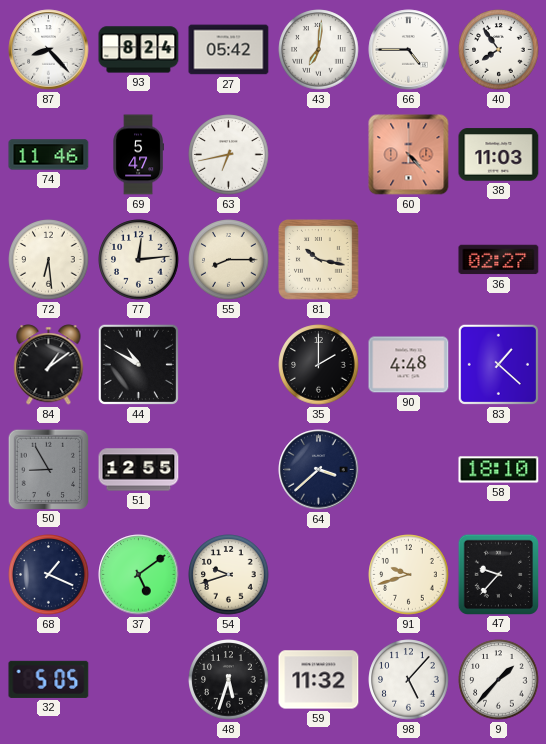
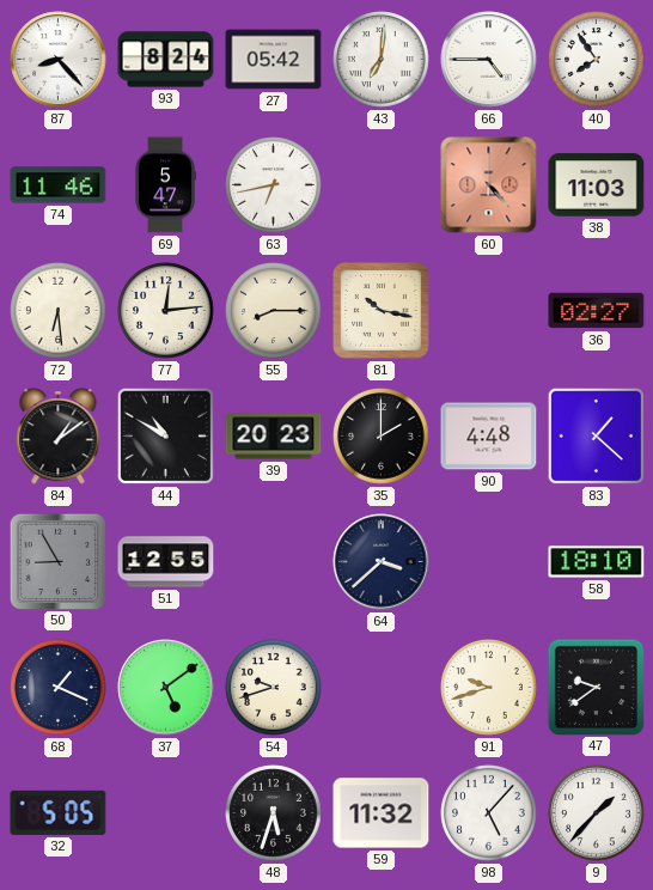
39: none -> 20:23 (274, 437)
47: 9:37 -> 9:39 (596, 687)
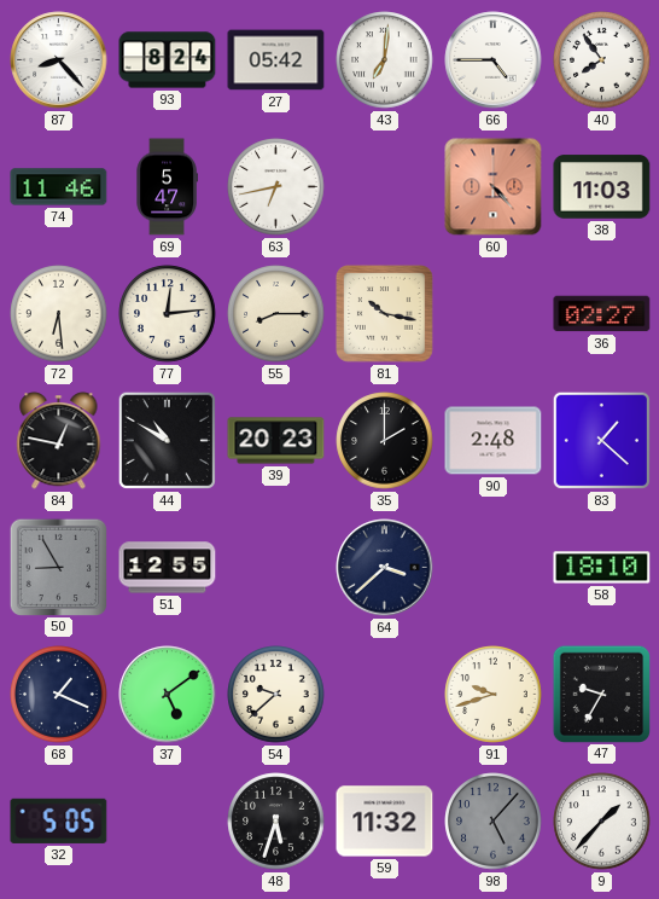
84: 1:09 -> 12:47 (59, 441)
90: 4:48 -> 2:48 (494, 441)
54: 9:42 -> 9:38 (276, 695)
47: 9:39 -> 9:35 (601, 694)
98 dial: white -> grey (494, 822)
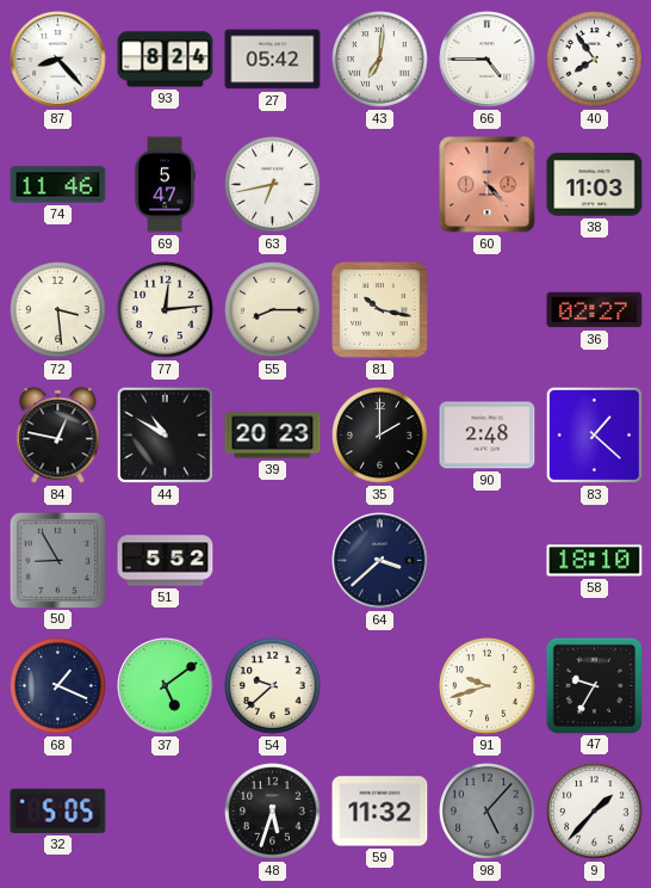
72: 6:29 -> 3:29 (58, 310)
51: 12:55 -> 5:52 (166, 561)
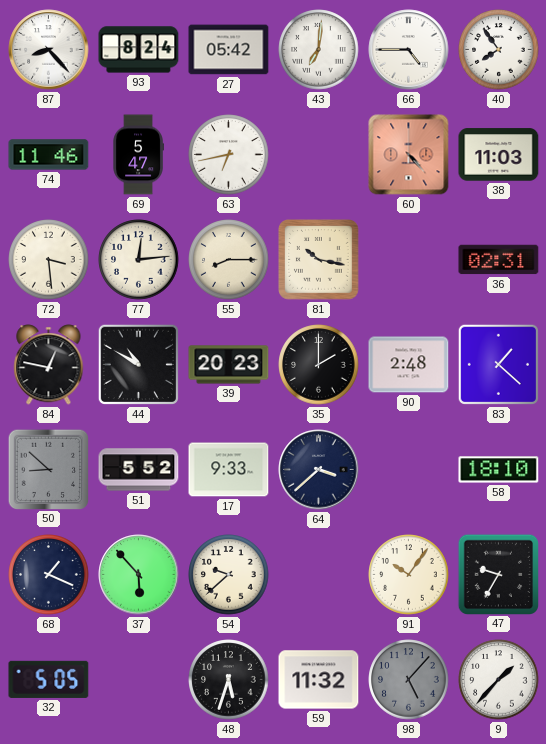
36: 02:27 -> 02:31 (499, 260)
50: 8:55 -> 8:52 (48, 469)
17: none -> 9:33 (229, 470)
37: 5:09 -> 5:53 (139, 575)
91: 9:42 -> 10:06 (409, 575)
